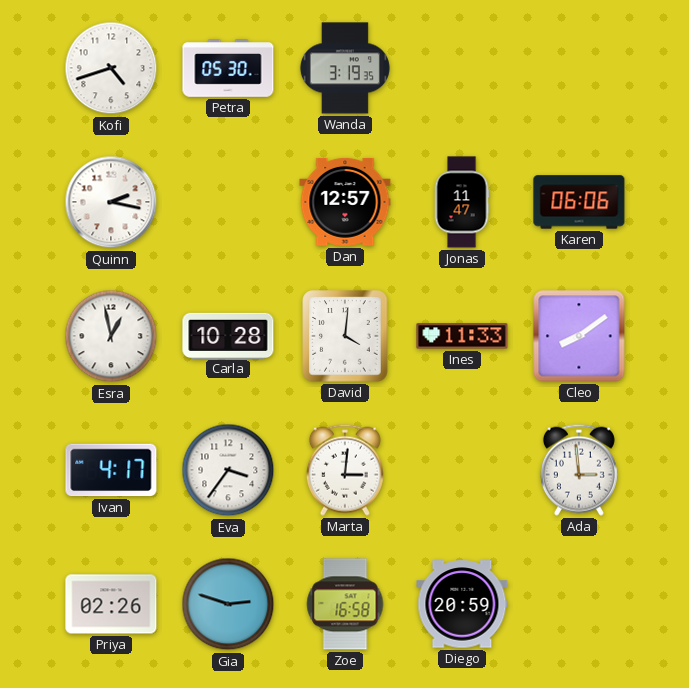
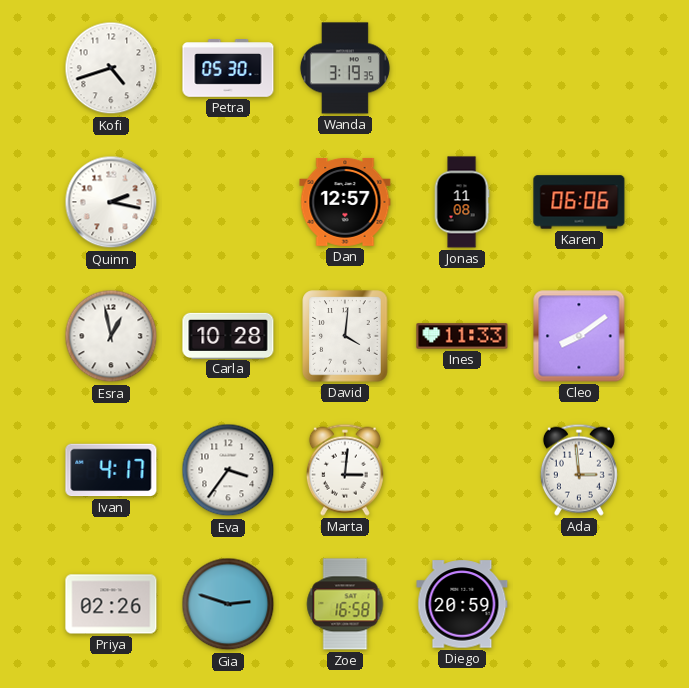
Jonas: 11:47 -> 11:08 (462, 202)
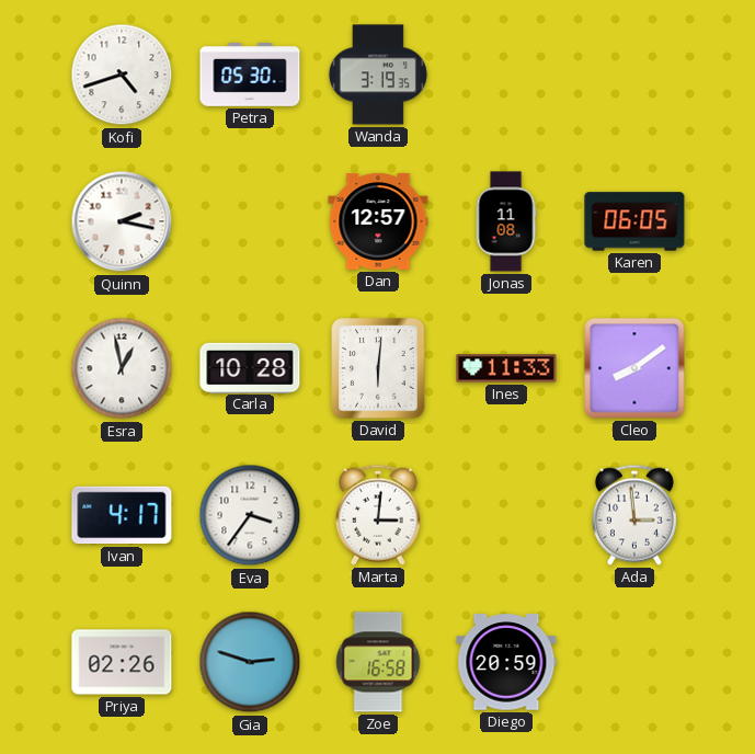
Karen: 06:06 -> 06:05 (634, 221)
David: 4:01 -> 6:01 (378, 368)
